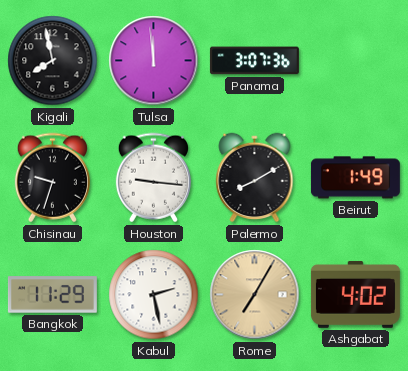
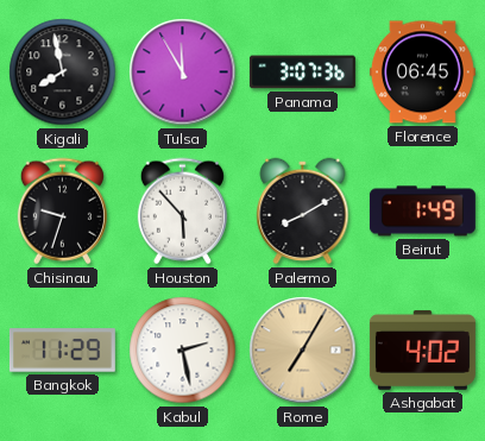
Tulsa: 11:59 -> 11:55 (183, 73)
Florence: none -> 06:45 (422, 73)
Houston: 9:16 -> 5:53 (182, 212)
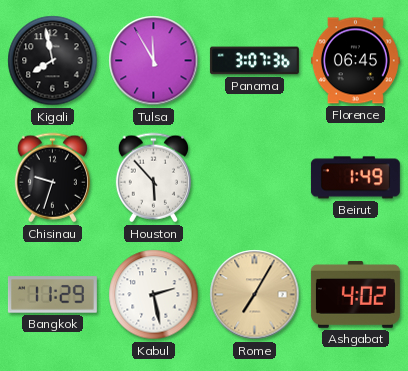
Palermo: 8:10 -> none (303, 212)
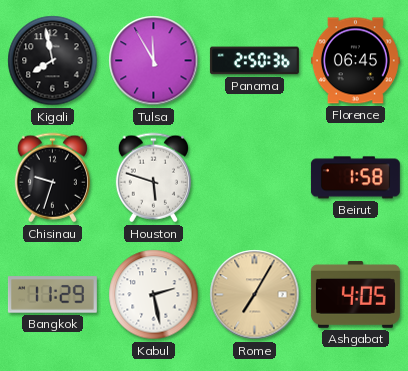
Panama: 3:07 -> 2:50 (254, 61)
Houston: 5:53 -> 5:48 (153, 178)
Beirut: 1:49 -> 1:58 (355, 178)
Ashgabat: 4:02 -> 4:05 (355, 294)
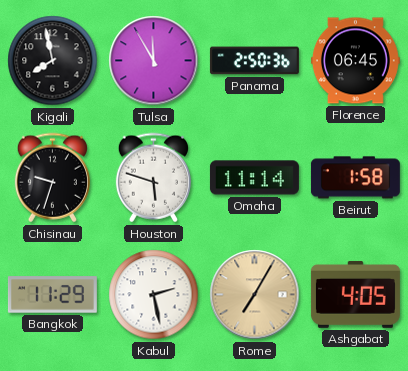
Omaha: none -> 11:14 (254, 178)
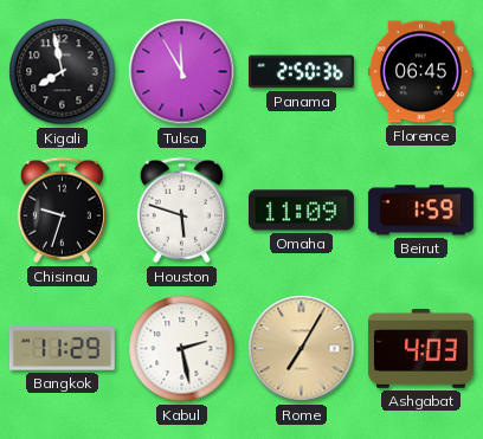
Omaha: 11:14 -> 11:09 (301, 211)
Beirut: 1:58 -> 1:59 (420, 211)
Ashgabat: 4:05 -> 4:03 (420, 348)
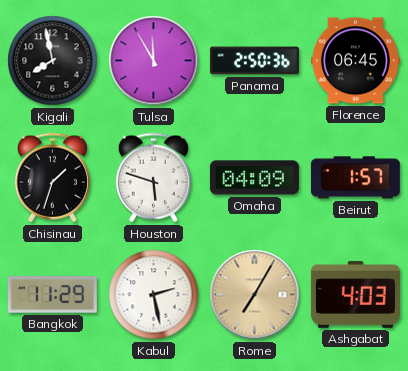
Chisinau: 9:33 -> 1:33 (52, 178)
Omaha: 11:09 -> 04:09 (254, 178)
Beirut: 1:59 -> 1:57 (355, 178)
